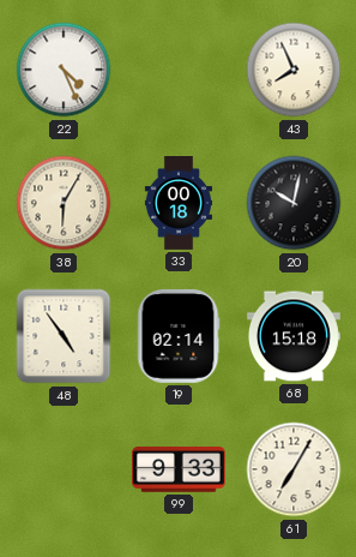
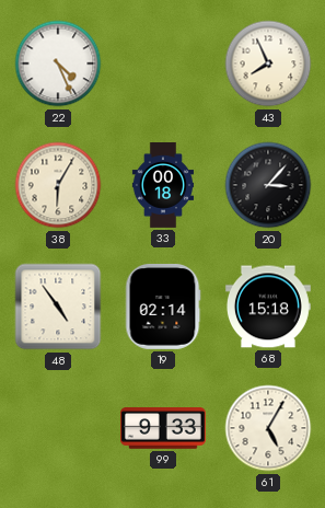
20: 10:02 -> 3:07 (268, 185)
61: 7:05 -> 5:05 (268, 428)
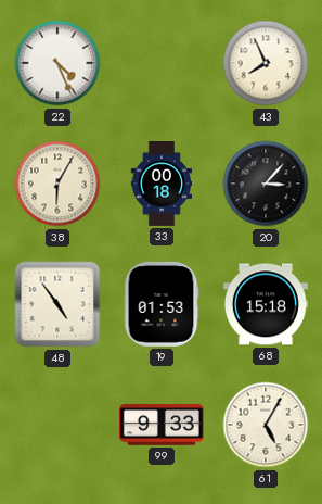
19: 02:14 -> 01:53 (162, 304)
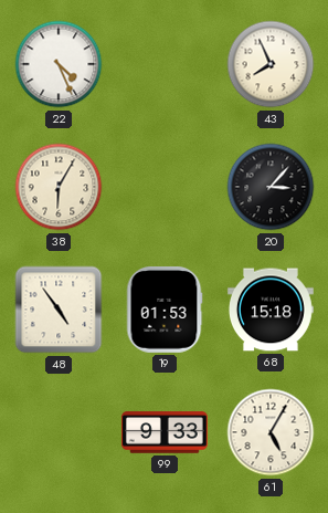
33: 00:18 -> none (160, 185)
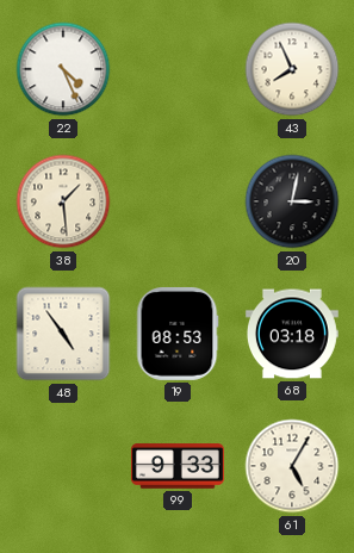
38: 6:05 -> 1:29 (63, 201)
20: 3:07 -> 3:02 (292, 201)
19: 01:53 -> 08:53 (178, 334)
68: 15:18 -> 03:18 (292, 334)
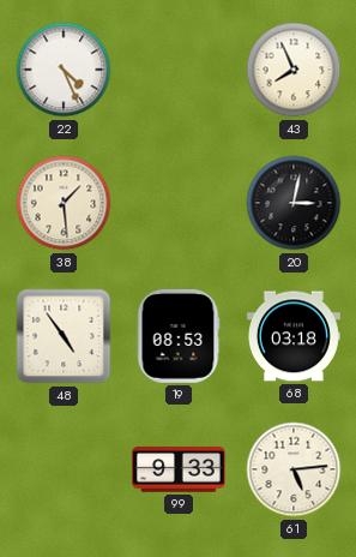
61: 5:05 -> 5:14 (294, 469)
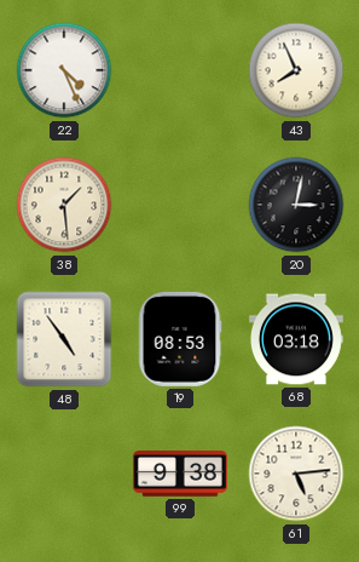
99: 9:33 -> 9:38 (180, 474)
